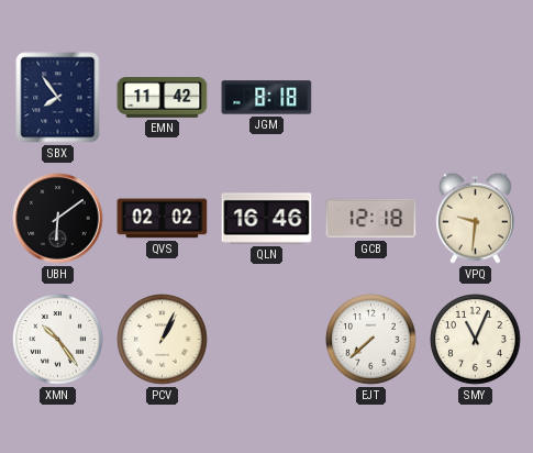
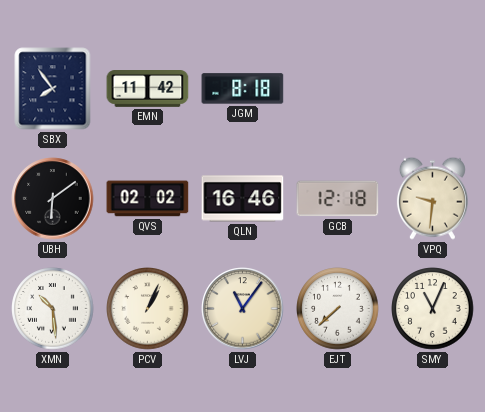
XMN: 10:24 -> 10:29 (53, 309)
LVJ: none -> 11:06 (243, 309)
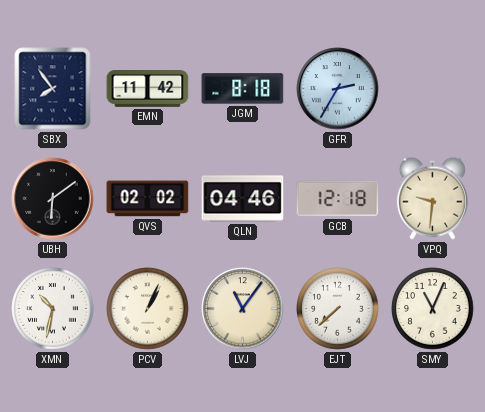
GFR: none -> 2:35 (338, 89)
QLN: 16:46 -> 04:46 (243, 199)
XMN: 10:29 -> 10:32 (53, 309)
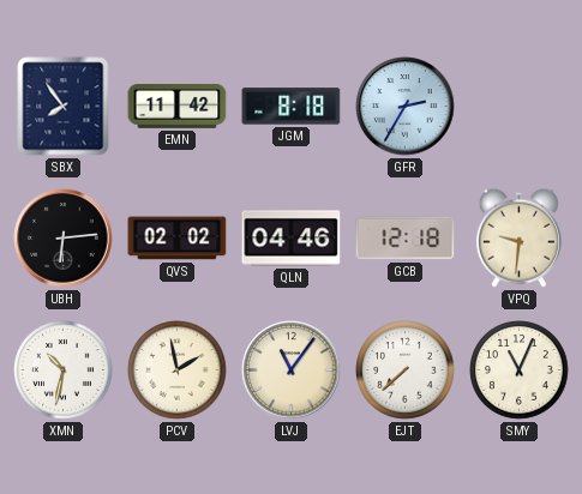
UBH: 6:09 -> 6:14 (64, 239)
PCV: 1:04 -> 1:58 (178, 370)
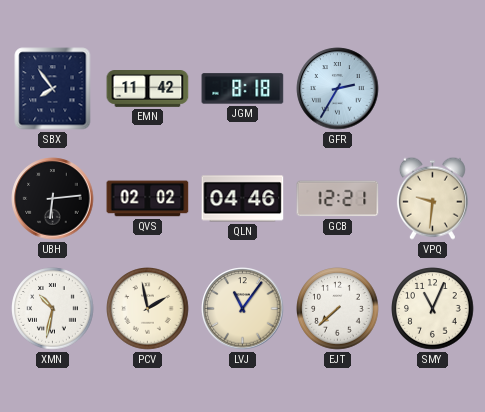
GCB: 12:18 -> 12:21 (338, 199)
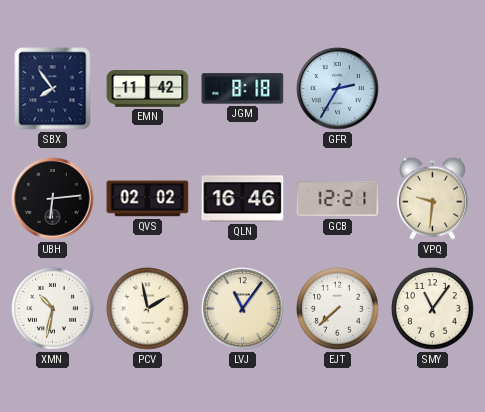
QLN: 04:46 -> 16:46 (243, 199)
SMY: 11:04 -> 11:06 (433, 309)
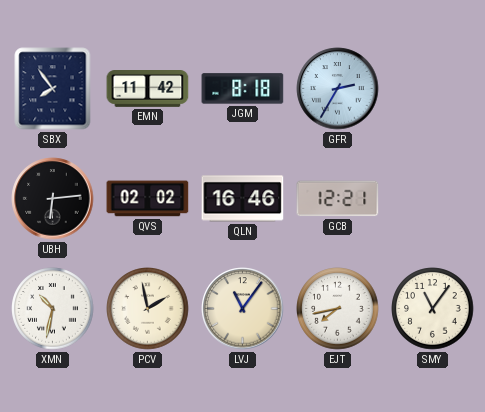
VPQ: 9:31 -> none (432, 198)
EJT: 7:38 -> 7:43 (338, 309)
